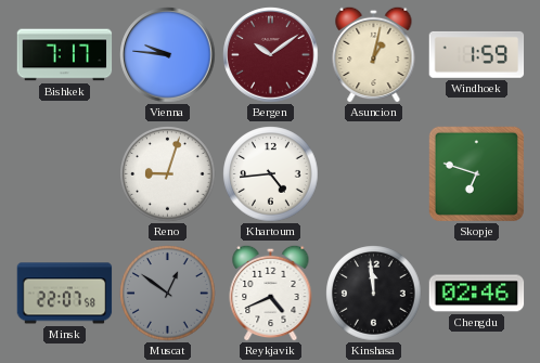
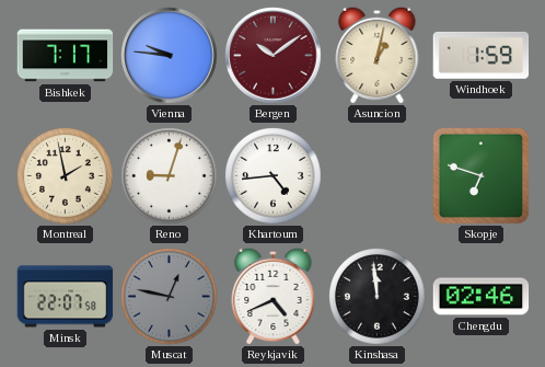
Montreal: none -> 1:58 (66, 176)
Muscat: 12:51 -> 12:47 (170, 297)
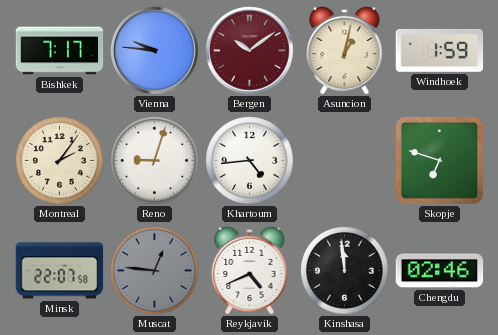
Montreal: 1:58 -> 2:06 (60, 161)
Muscat: 12:47 -> 12:46 (155, 271)
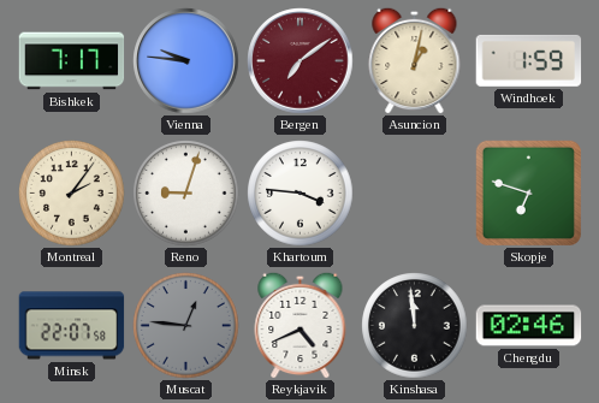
Bergen: 10:09 -> 7:09 (301, 61)
Khartoum: 4:44 -> 3:46 (301, 194)
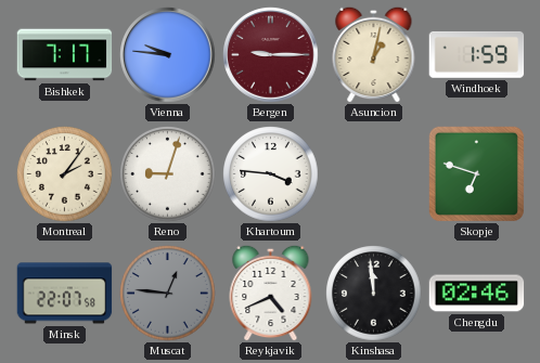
Bergen: 7:09 -> 9:15 (271, 55)
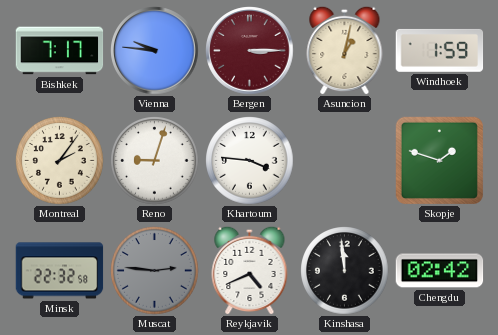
Bergen: 9:15 -> 3:15 (250, 51)
Skopje: 6:48 -> 1:48 (439, 160)
Minsk: 22:07 -> 22:32 (60, 271)
Muscat: 12:46 -> 2:46 (155, 271)
Chengdu: 02:46 -> 02:42 (440, 271)
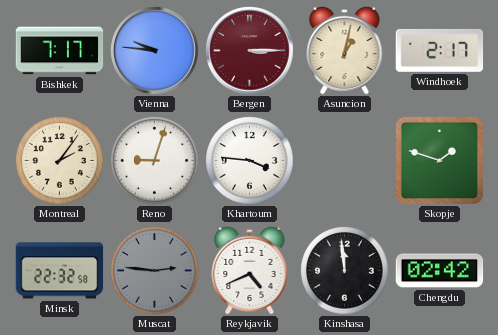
Windhoek: 1:59 -> 2:17 (440, 50)
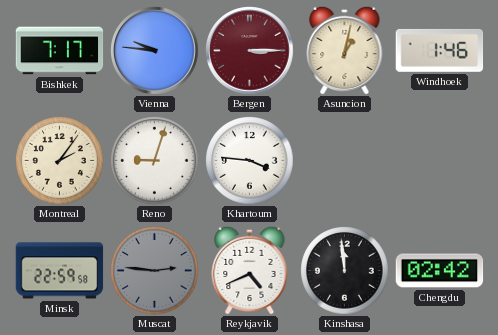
Windhoek: 2:17 -> 1:46 (440, 50)
Skopje: 1:48 -> none (439, 160)
Minsk: 22:32 -> 22:59 (60, 271)
